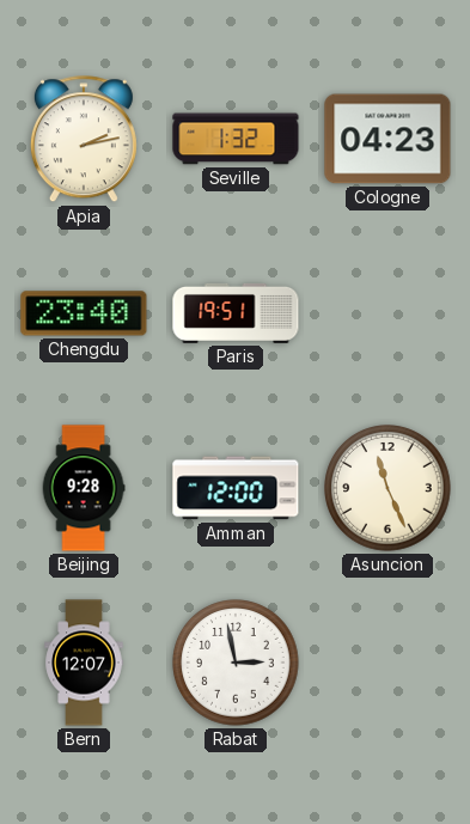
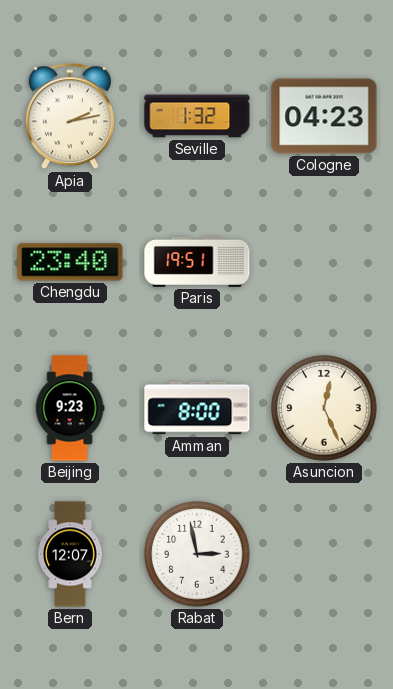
Beijing: 9:28 -> 9:23 (70, 408)
Amman: 12:00 -> 8:00 (197, 408)
Asuncion: 11:26 -> 12:26 (324, 408)
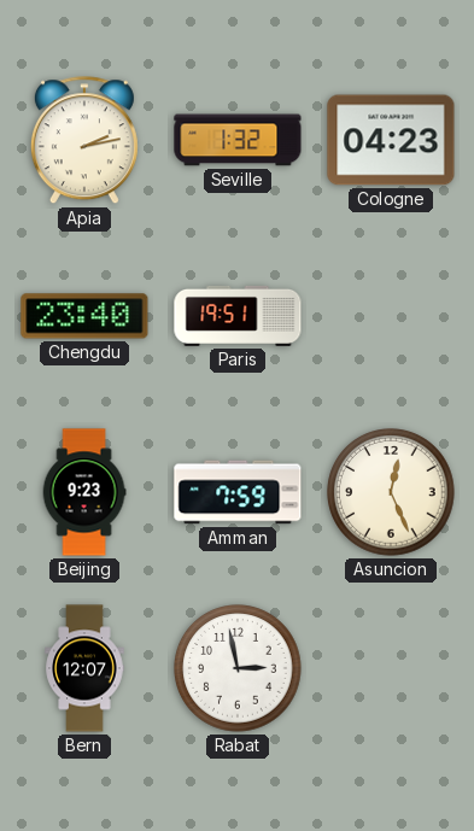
Amman: 8:00 -> 7:59 (238, 492)
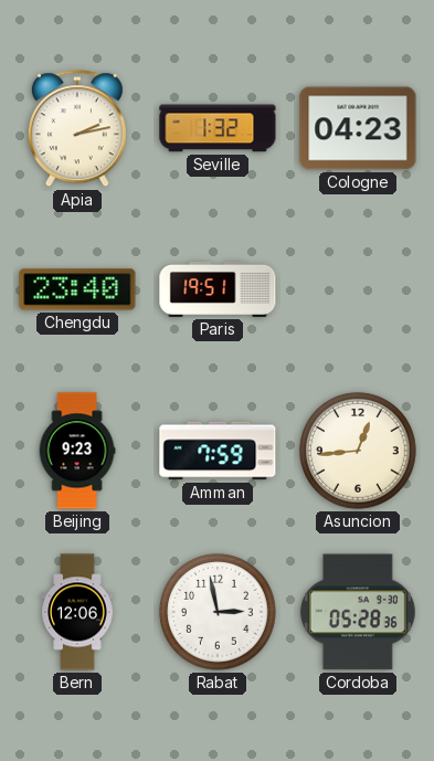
Asuncion: 12:26 -> 12:44 (358, 451)
Bern: 12:07 -> 12:06 (77, 612)
Cordoba: none -> 05:28 (358, 612)
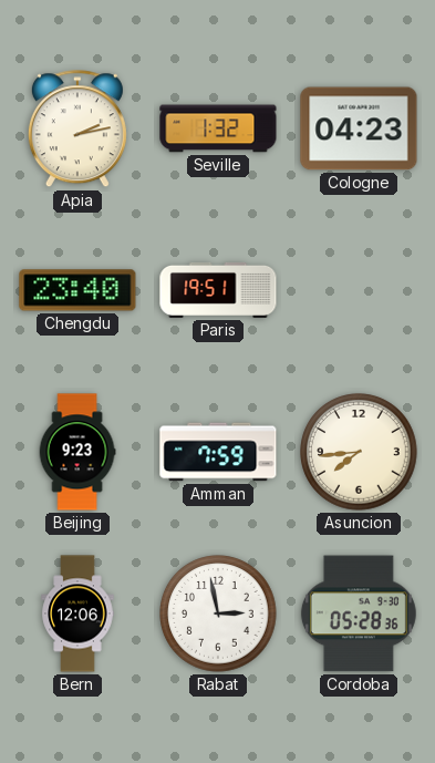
Asuncion: 12:44 -> 7:44 (359, 452)
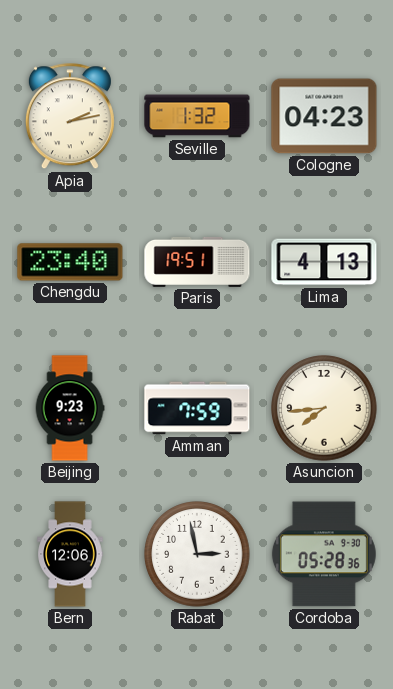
Lima: none -> 4:13 (324, 262)
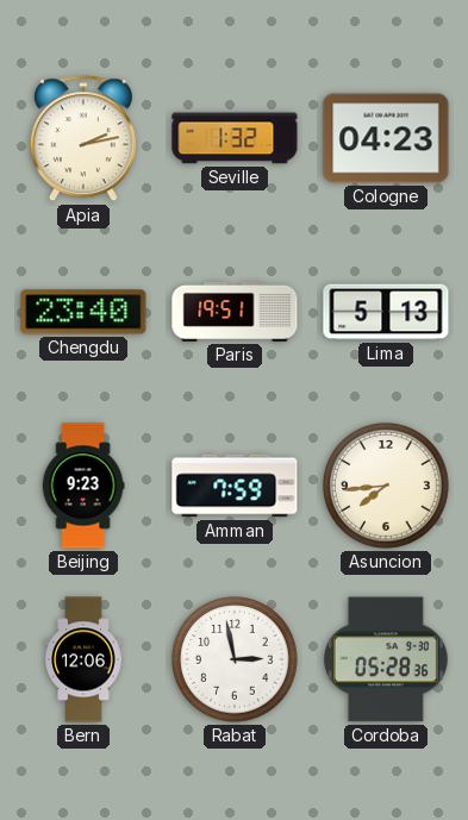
Lima: 4:13 -> 5:13 (386, 312)
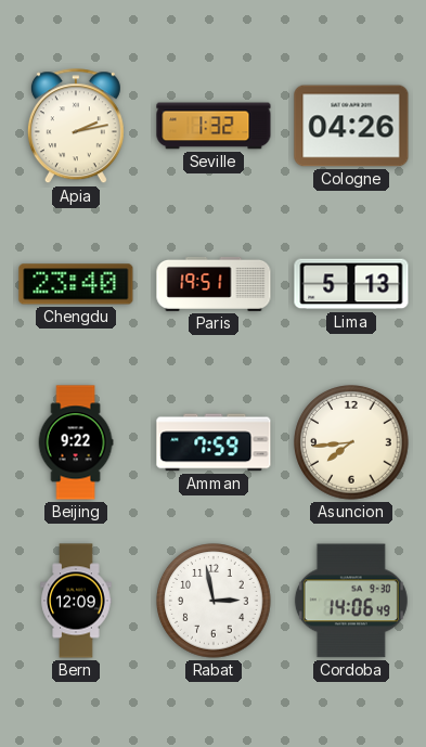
Cologne: 04:23 -> 04:26 (351, 126)
Beijing: 9:23 -> 9:22 (76, 442)
Bern: 12:06 -> 12:09 (76, 601)
Cordoba: 05:28 -> 14:06 (351, 601)
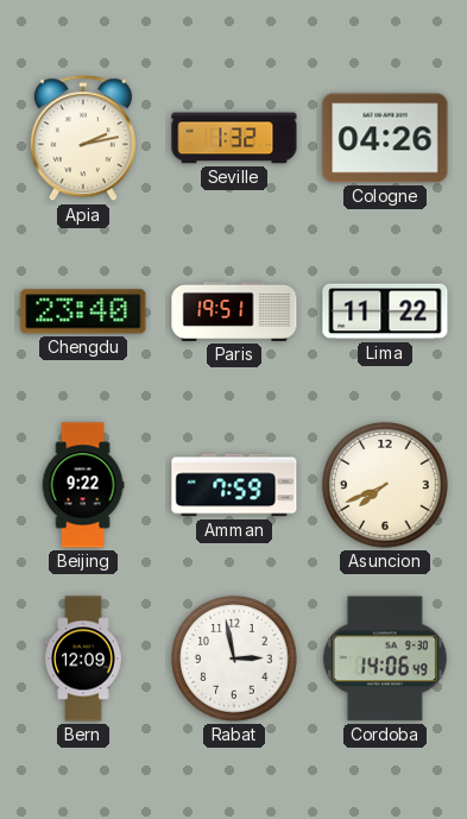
Lima: 5:13 -> 11:22 (385, 311)
Asuncion: 7:44 -> 7:41 (385, 485)
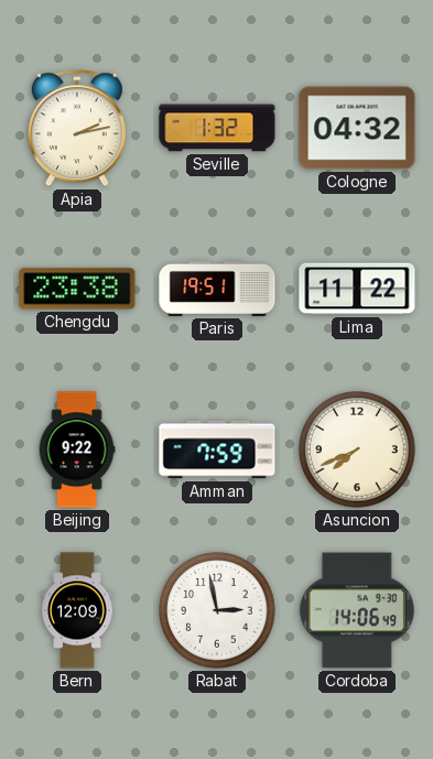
Cologne: 04:26 -> 04:32 (357, 128)
Chengdu: 23:40 -> 23:38 (77, 289)
